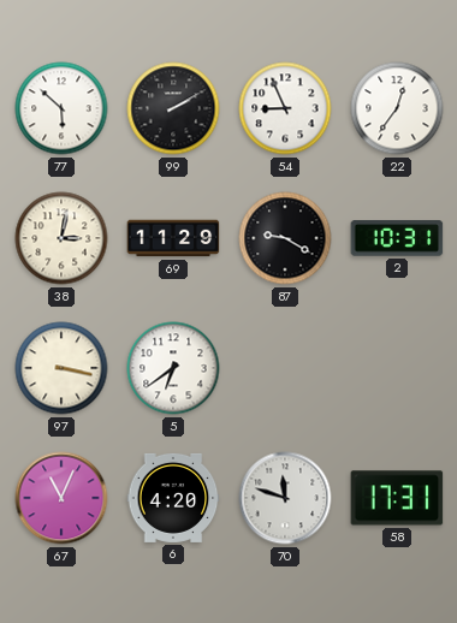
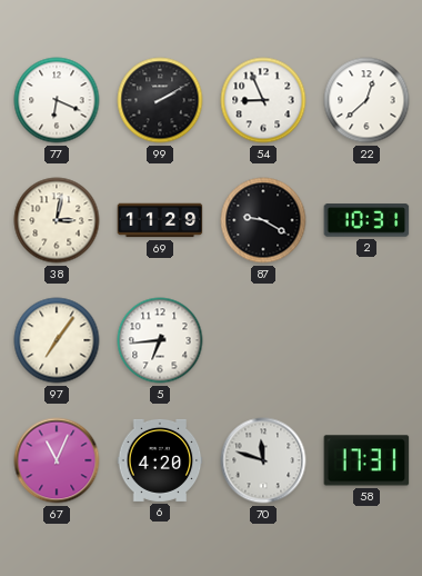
77: 5:52 -> 6:19 (57, 100)
22: 12:36 -> 12:38 (366, 100)
97: 3:17 -> 7:06 (57, 340)
5: 6:39 -> 6:44 (160, 340)
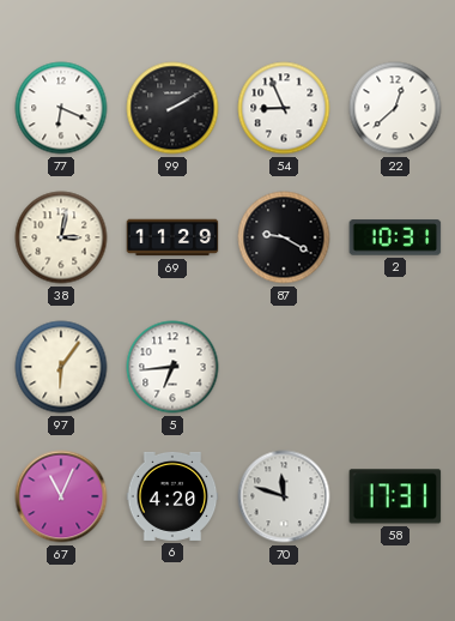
97: 7:06 -> 6:06 (61, 367)
